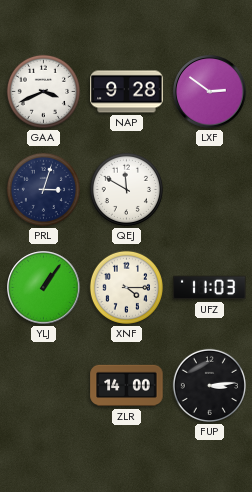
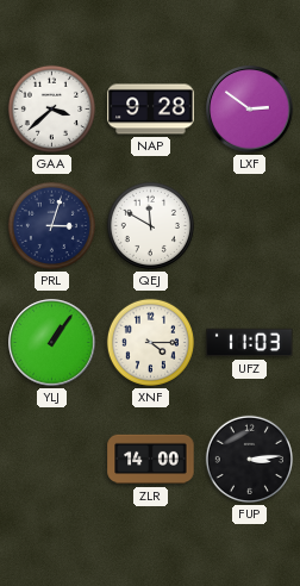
GAA: 3:41 -> 3:38 (51, 108)
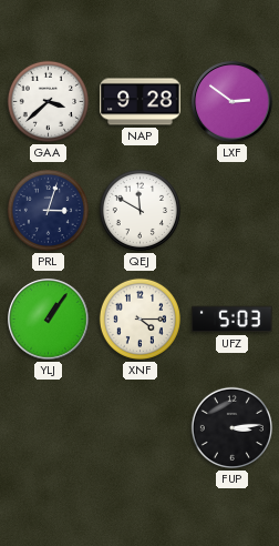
UFZ: 11:03 -> 5:03 (232, 320)
ZLR: 14:00 -> none (151, 460)
